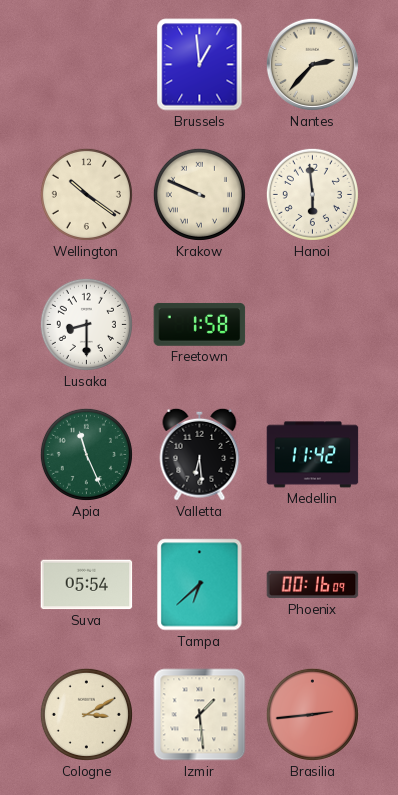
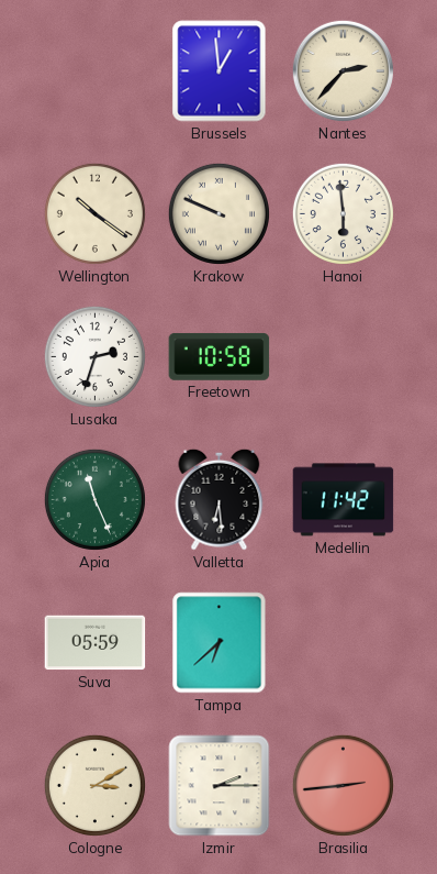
Lusaka: 8:30 -> 2:33 (94, 356)
Freetown: 1:58 -> 10:58 (220, 356)
Suva: 05:54 -> 05:59 (96, 643)
Phoenix: 00:16 -> none (313, 585)
Izmir: 1:29 -> 2:15 (220, 786)
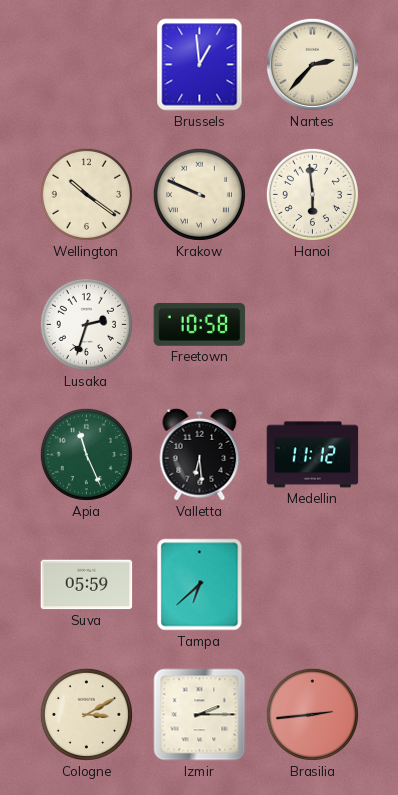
Medellin: 11:42 -> 11:12 (313, 455)
